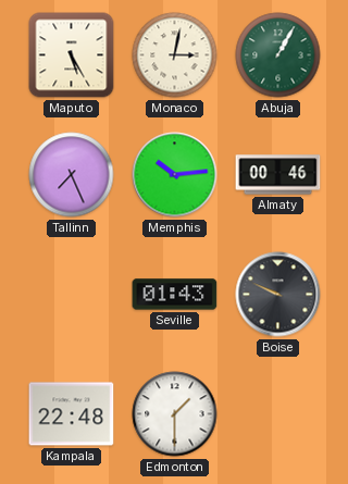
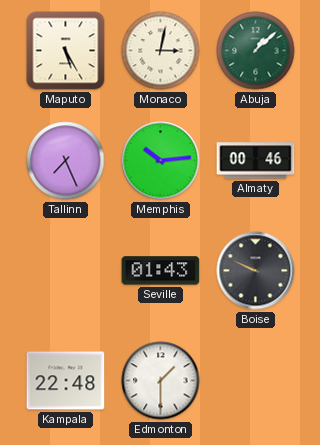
Abuja: 1:05 -> 1:08 (256, 51)
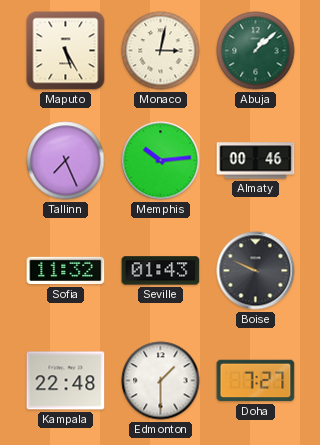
Sofia: none -> 11:32 (66, 271)
Doha: none -> 7:27 (256, 381)
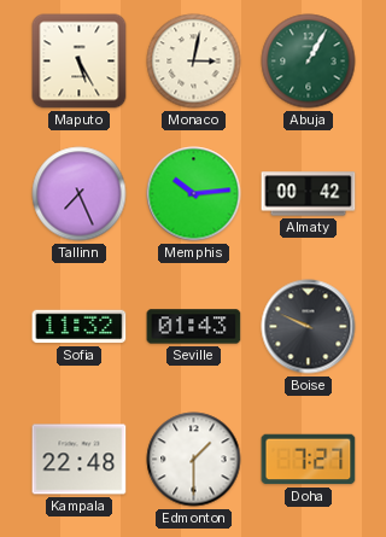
Abuja: 1:08 -> 1:05 (309, 62)
Almaty: 00:46 -> 00:42 (309, 194)
